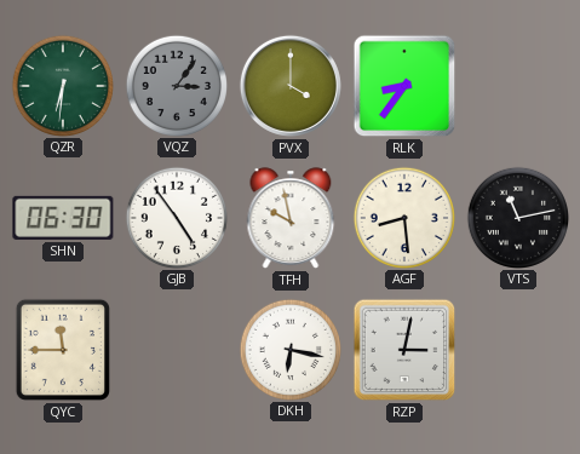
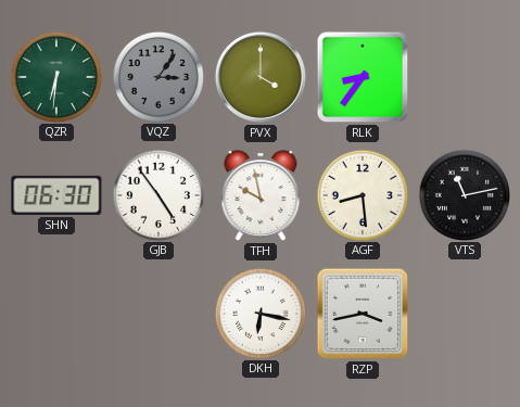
QYC: 11:45 -> none (63, 350)
RZP: 3:02 -> 3:43 (363, 314)
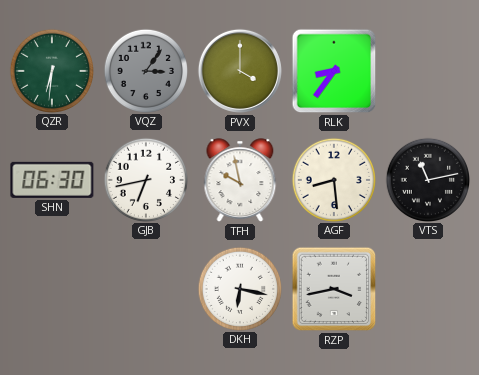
GJB: 4:54 -> 6:43 (145, 179)
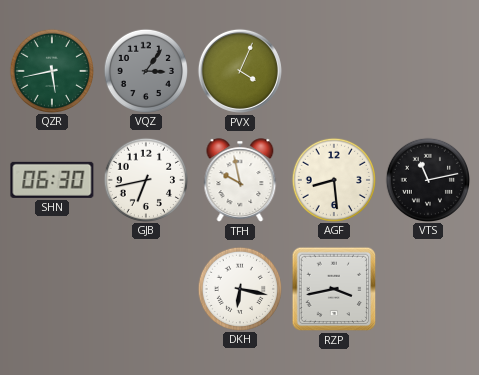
QZR: 6:31 -> 5:43 (51, 70)
PVX: 4:00 -> 4:04 (240, 71)
RLK: 8:36 -> none (334, 71)
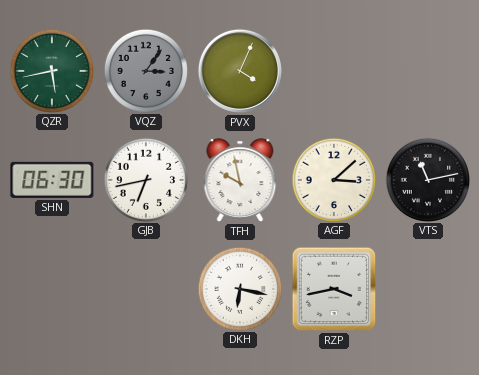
AGF: 8:29 -> 3:08 (333, 179)
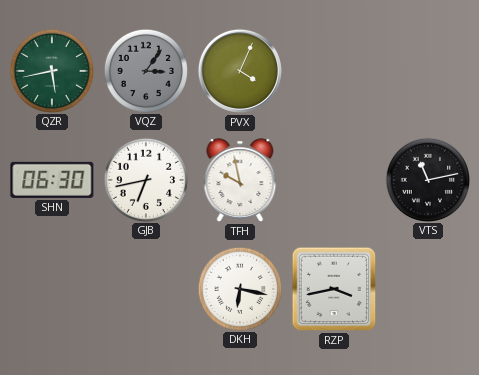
AGF: 3:08 -> none (333, 179)
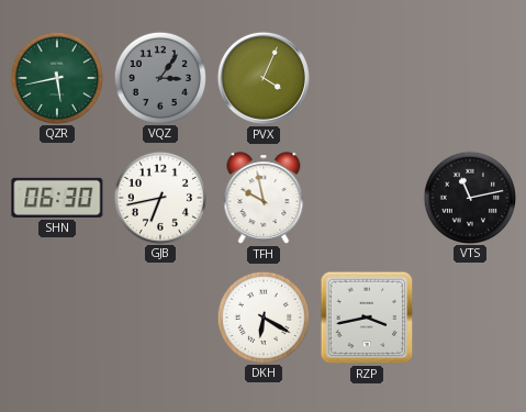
DKH: 6:17 -> 6:20 (262, 316)
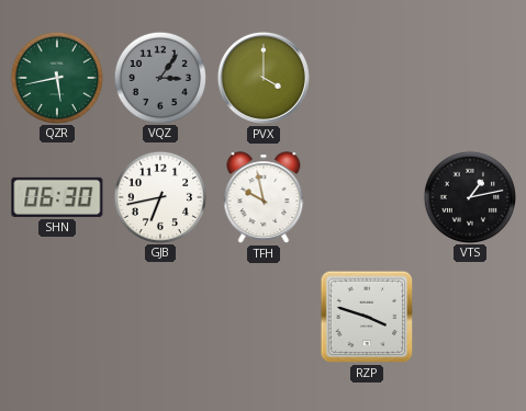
PVX: 4:04 -> 4:00 (264, 78)
VTS: 11:13 -> 1:13 (469, 196)
DKH: 6:20 -> none (262, 316)
RZP: 3:43 -> 3:48 (367, 317)
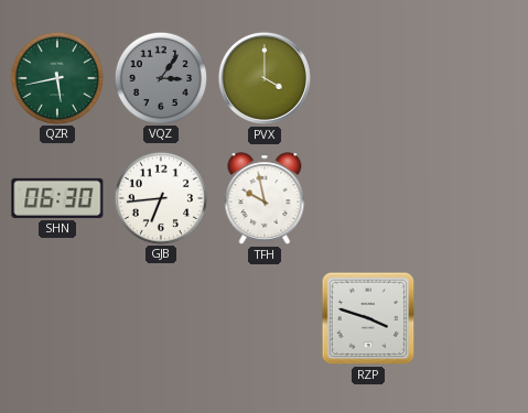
GJB: 6:43 -> 6:44 (160, 197)
VTS: 1:13 -> none (469, 196)
